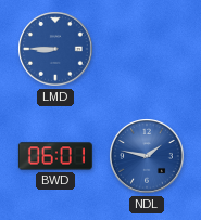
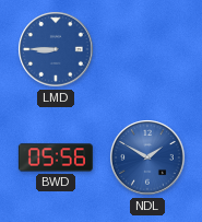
BWD: 06:01 -> 05:56 (56, 157)
NDL: 1:47 -> 1:50 (147, 157)
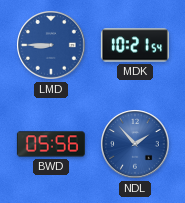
MDK: none -> 10:21 (135, 45)
NDL: 1:50 -> 1:53 (135, 144)
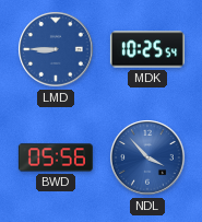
MDK: 10:21 -> 10:25 (147, 49)
NDL: 1:53 -> 3:53 (147, 157)
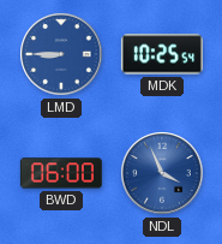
BWD: 05:56 -> 06:00 (61, 173)
NDL: 3:53 -> 3:56 (162, 173)
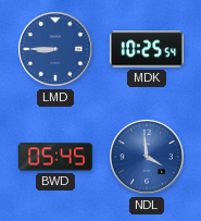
BWD: 06:00 -> 05:45 (55, 157)
NDL: 3:56 -> 3:59 (147, 157)
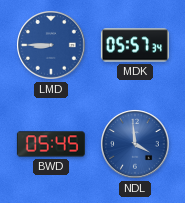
MDK: 10:25 -> 05:57 (135, 45)
